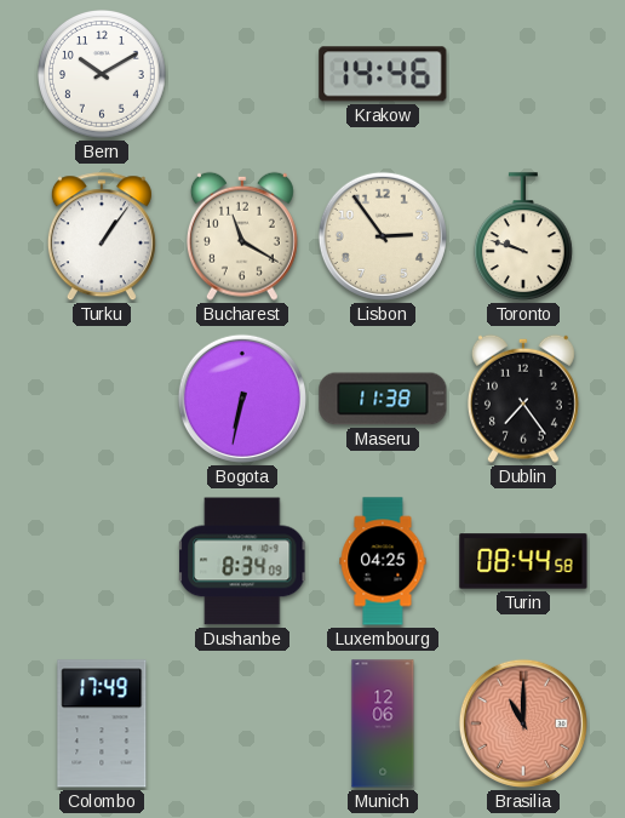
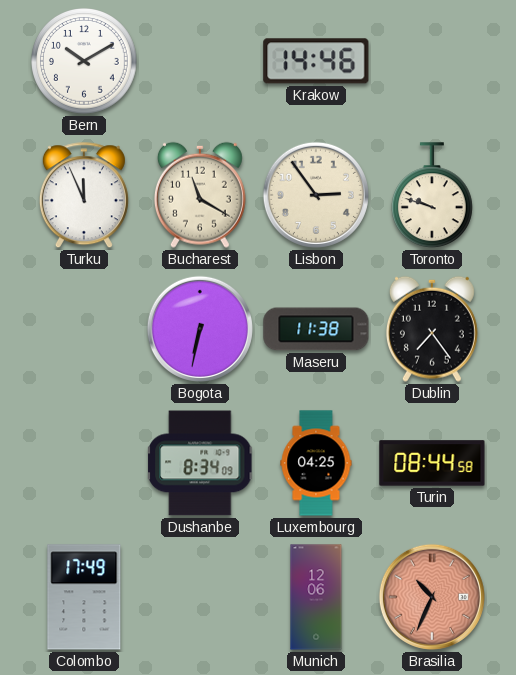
Turku: 1:06 -> 11:56 (84, 196)
Brasilia: 11:00 -> 10:34 (432, 597)
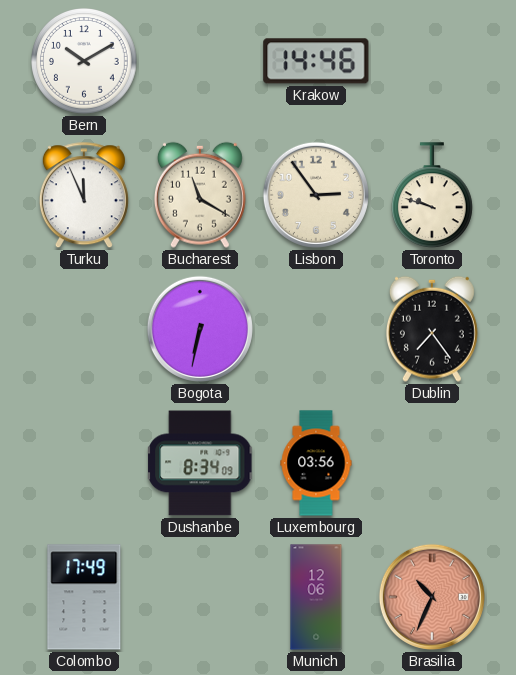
Maseru: 11:38 -> none (316, 329)
Luxembourg: 04:25 -> 03:56 (316, 463)
Turin: 08:44 -> none (432, 463)
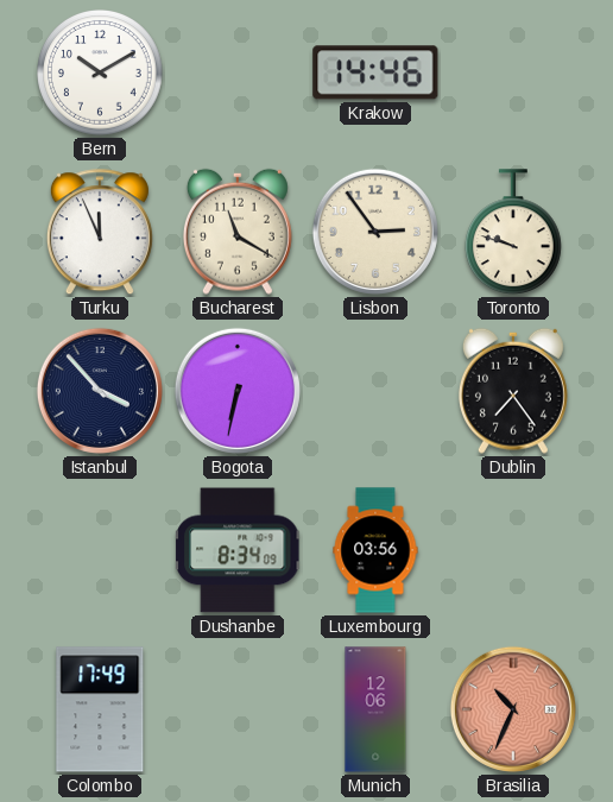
Istanbul: none -> 3:53 (100, 391)
